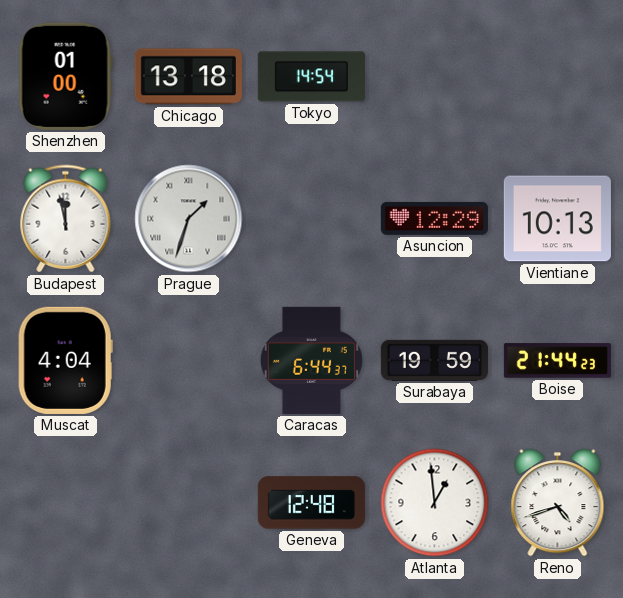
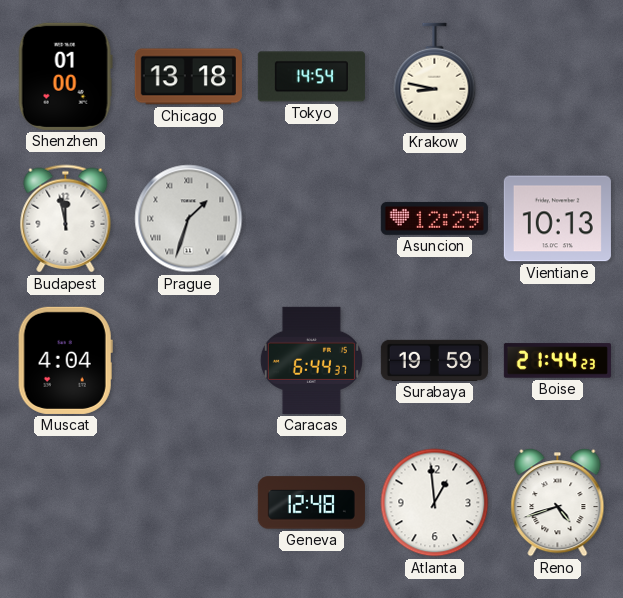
Krakow: none -> 8:47 (435, 77)
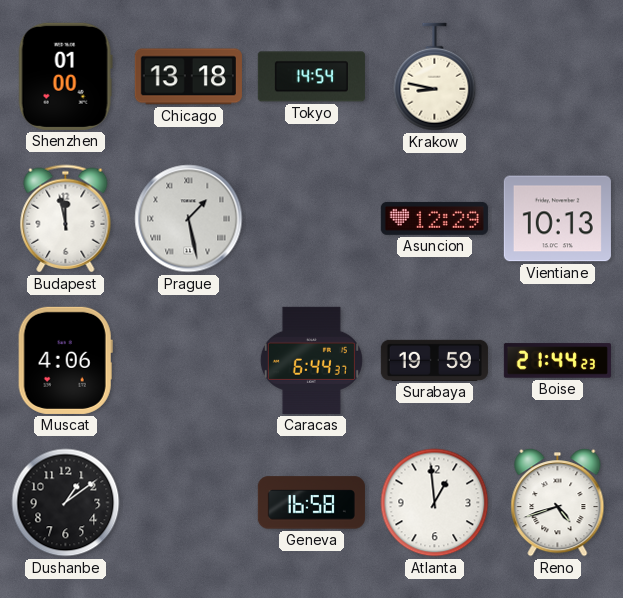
Prague: 1:33 -> 1:28 (189, 219)
Muscat: 4:04 -> 4:06 (65, 360)
Dushanbe: none -> 1:09 (66, 503)
Geneva: 12:48 -> 16:58 (311, 503)
